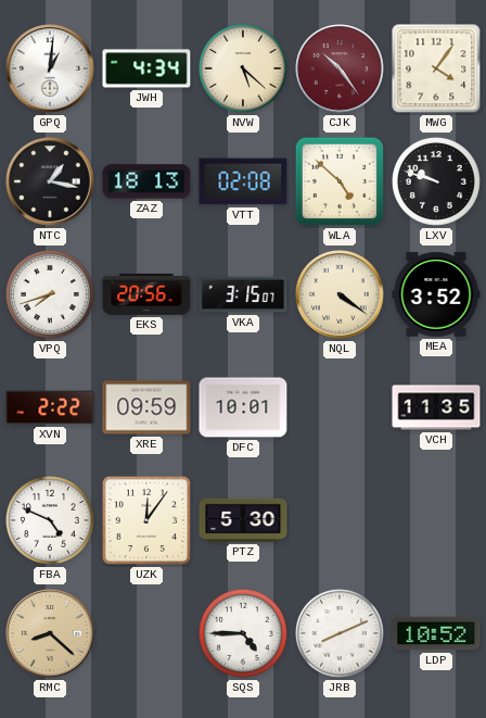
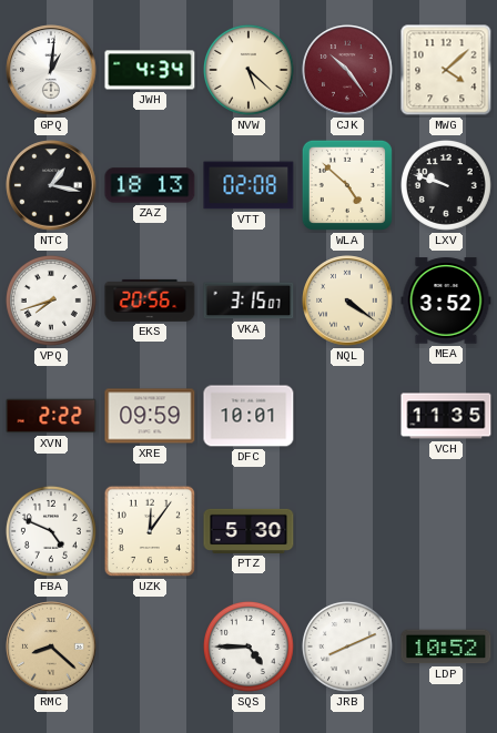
MWG: 4:06 -> 4:08 (446, 70)
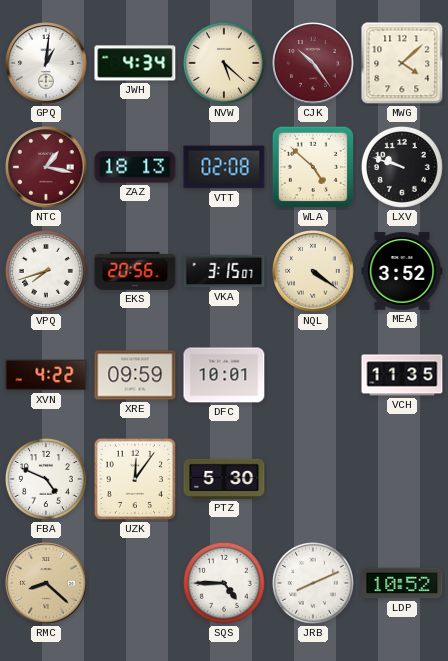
NTC dial: black -> burgundy (46, 167)
XVN: 2:22 -> 4:22 (46, 375)
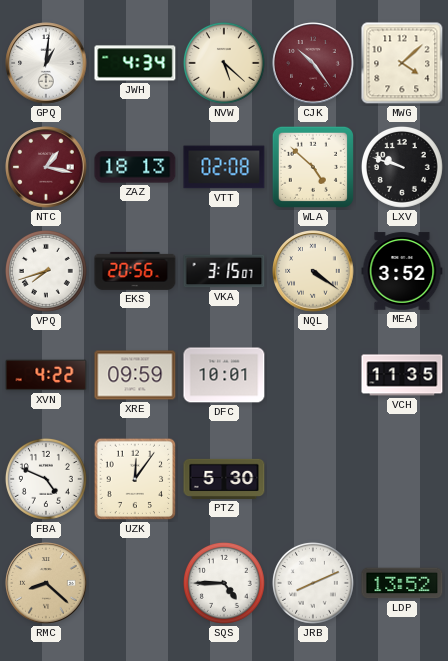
LDP: 10:52 -> 13:52 (402, 583)
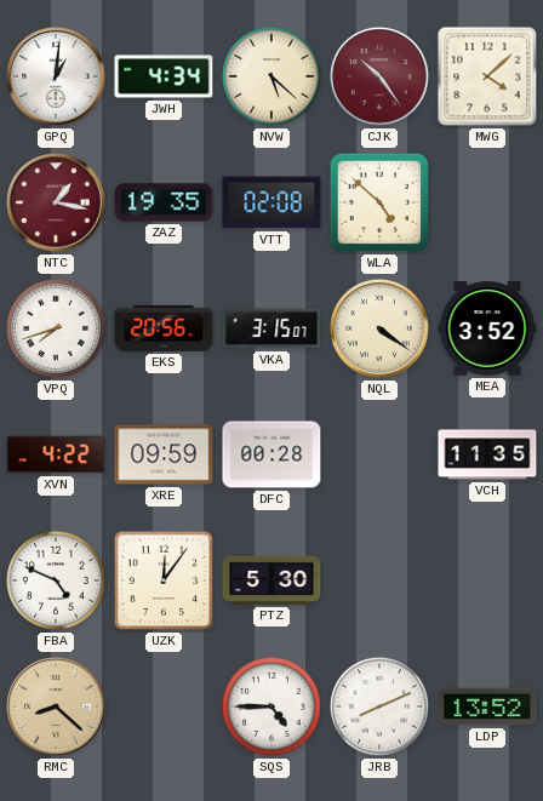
ZAZ: 18:13 -> 19:35 (164, 202)
LXV: 9:48 -> none (402, 167)
DFC: 10:01 -> 00:28 (271, 454)
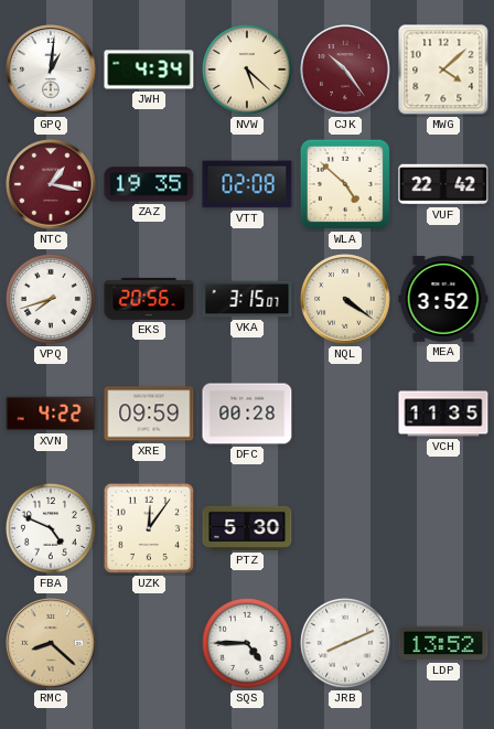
VUF: none -> 22:42 (443, 184)
